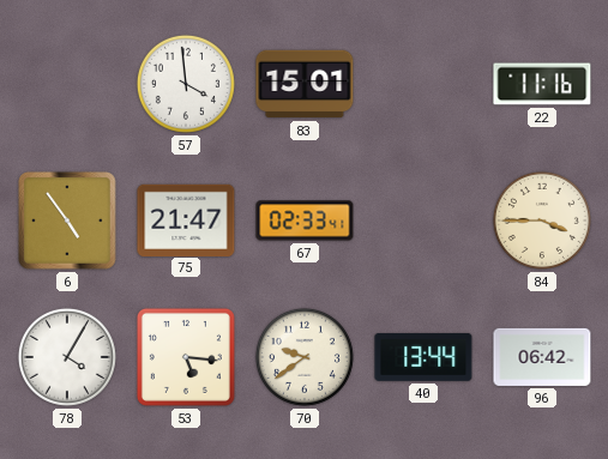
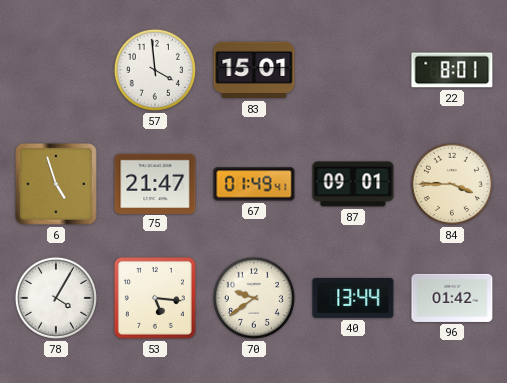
22: 11:16 -> 8:01 (452, 70)
6: 4:54 -> 4:57 (56, 184)
67: 02:33 -> 01:49 (254, 184)
87: none -> 09:01 (353, 184)
96: 06:42 -> 01:42 (452, 298)
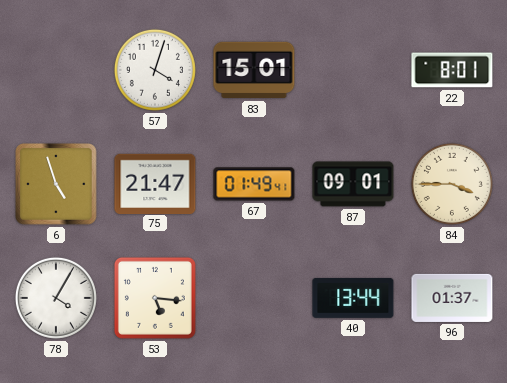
57: 3:59 -> 4:03 (155, 70)
70: 9:39 -> none (254, 298)
96: 01:42 -> 01:37 (452, 298)
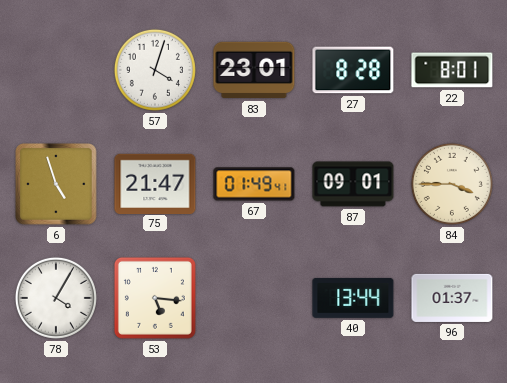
83: 15:01 -> 23:01 (254, 70)
27: none -> 8:28 (353, 70)
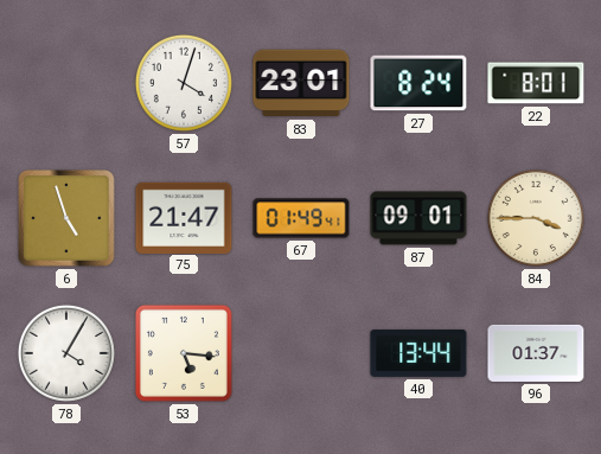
27: 8:28 -> 8:24 (418, 83)
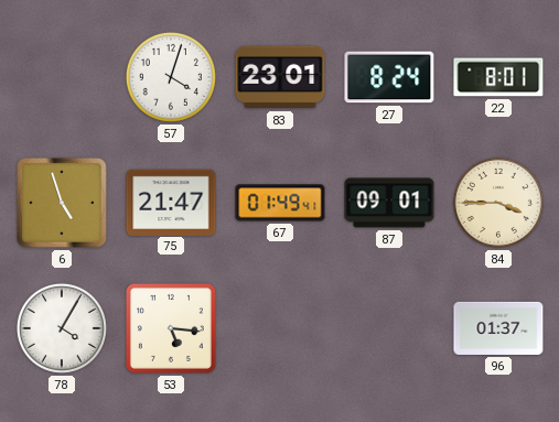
40: 13:44 -> none (418, 353)
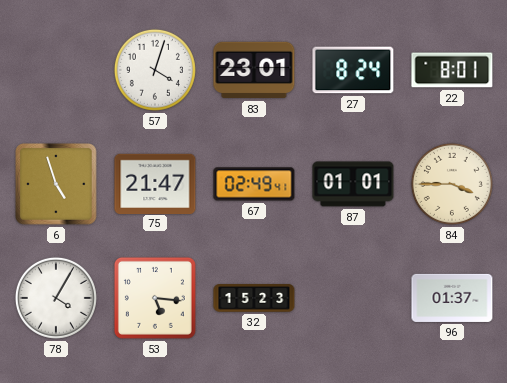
67: 01:49 -> 02:49 (254, 184)
87: 09:01 -> 01:01 (353, 184)
32: none -> 15:23 (254, 298)
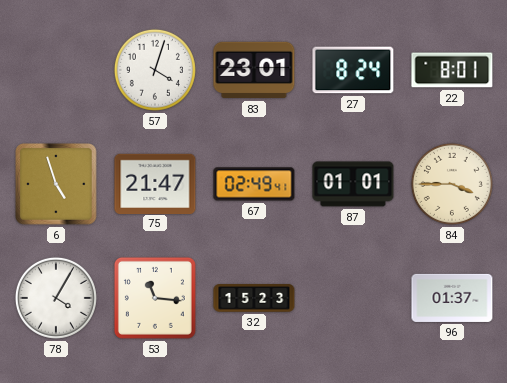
53: 5:16 -> 11:16 (155, 298)
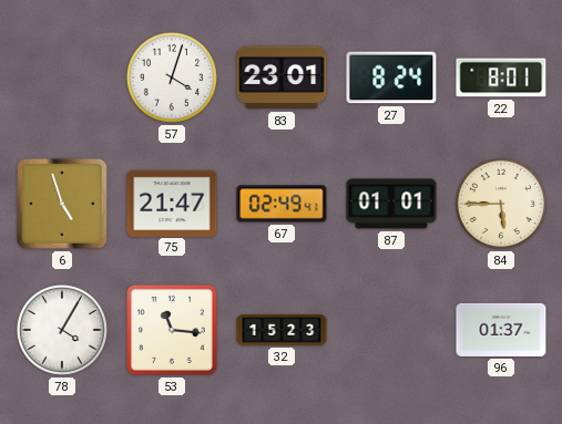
84: 3:45 -> 5:45 (501, 204)
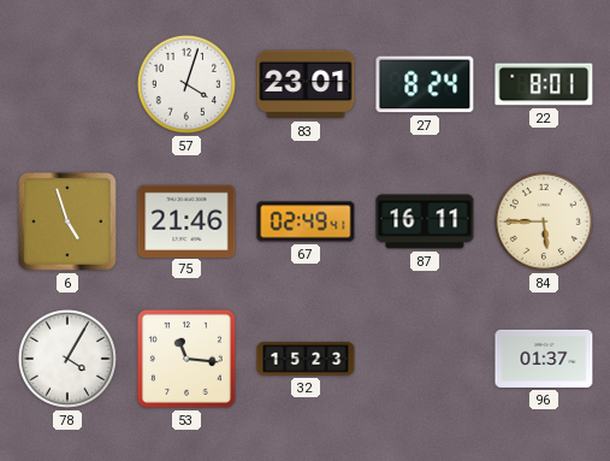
75: 21:47 -> 21:46 (186, 220)
87: 01:01 -> 16:11 (425, 221)
